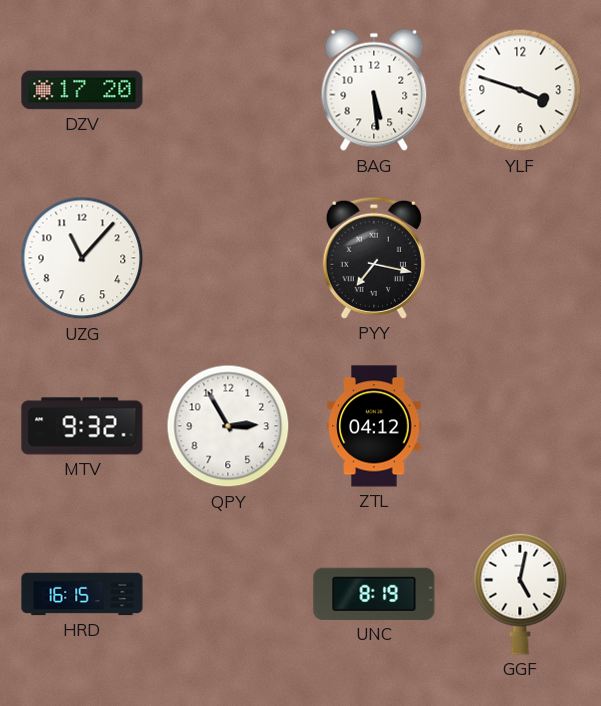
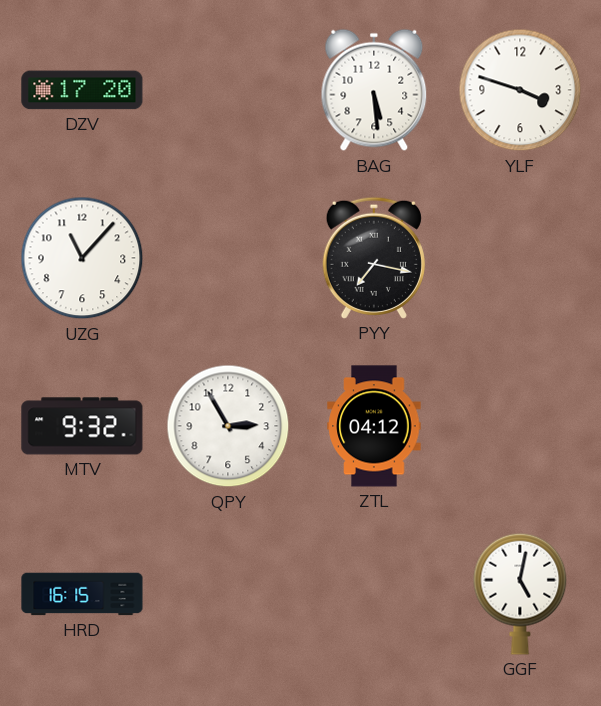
UNC: 8:19 -> none (374, 594)
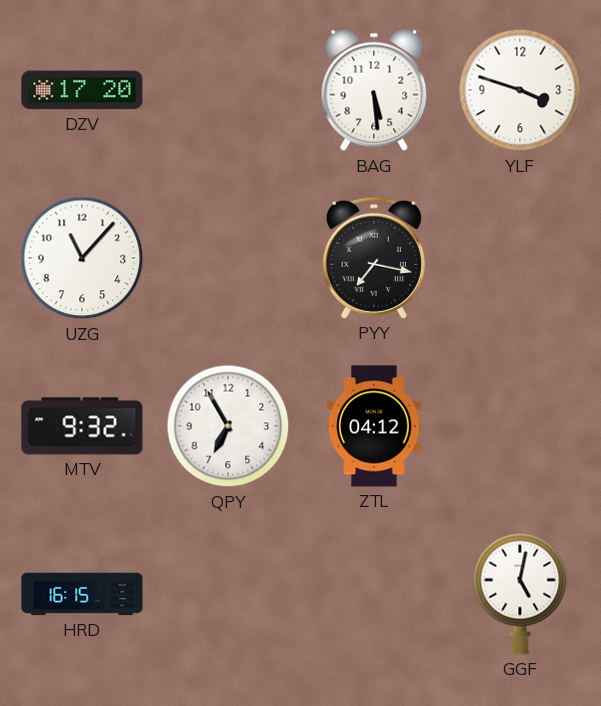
QPY: 2:55 -> 6:55 (228, 426)
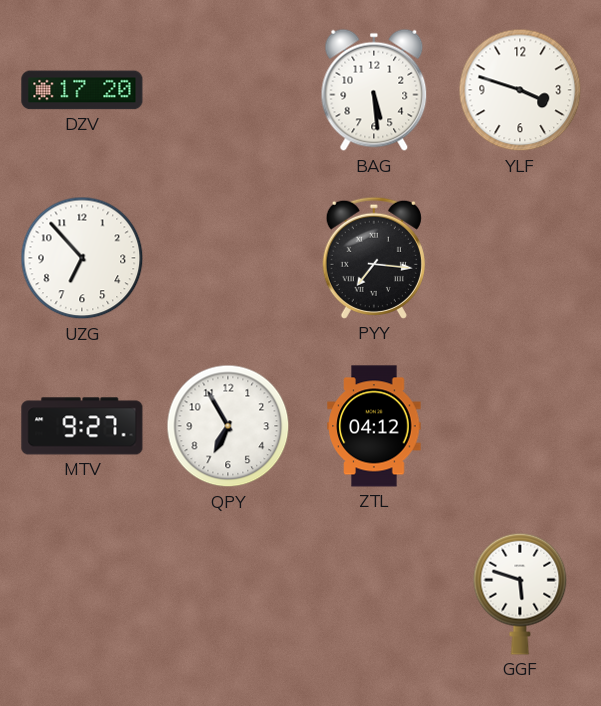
UZG: 11:07 -> 6:53 (82, 258)
PYY: 7:17 -> 7:16 (374, 258)
MTV: 9:32 -> 9:27 (82, 426)
HRD: 16:15 -> none (82, 594)
GGF: 5:02 -> 5:48 (520, 594)
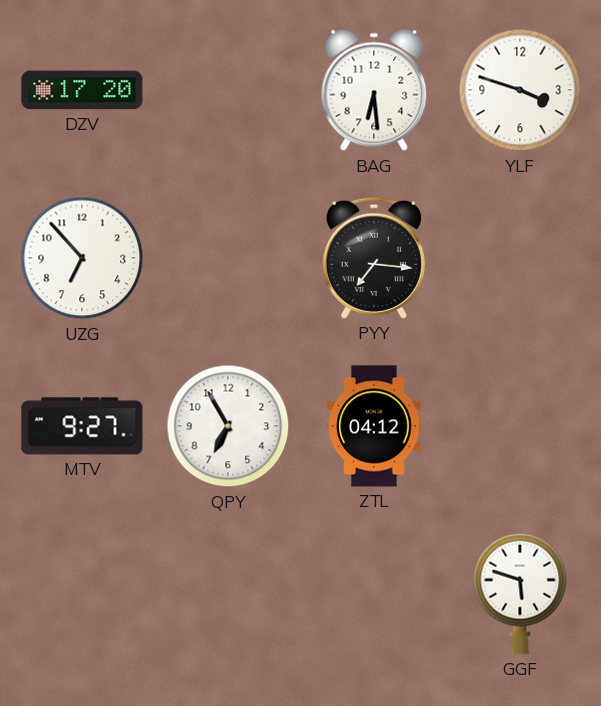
BAG: 5:29 -> 6:29 (374, 90)
